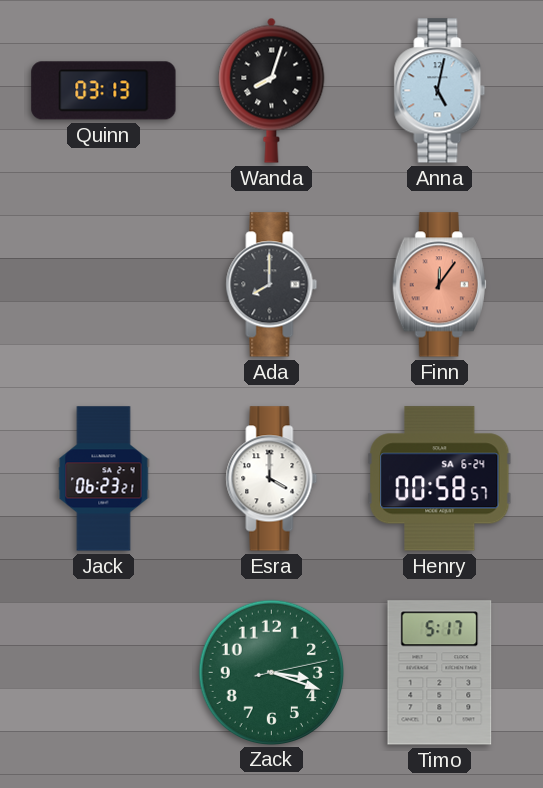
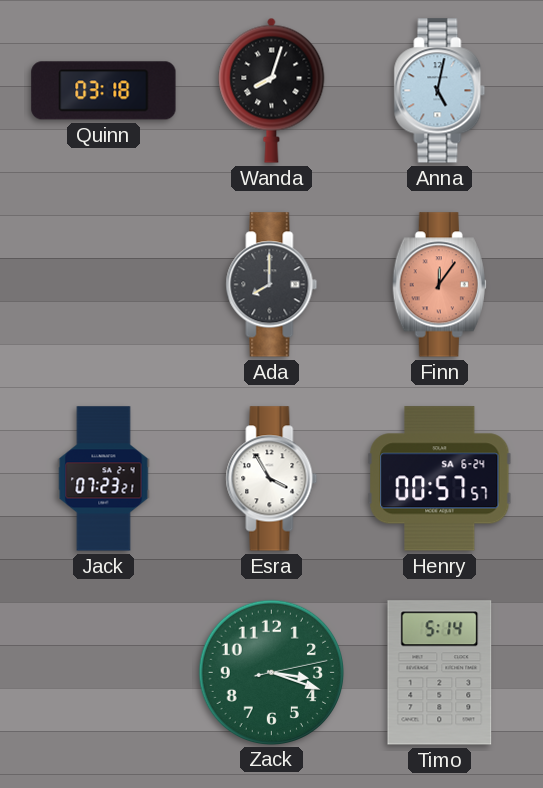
Quinn: 03:13 -> 03:18 (104, 91)
Jack: 06:23 -> 07:23 (104, 479)
Esra: 4:00 -> 3:55 (272, 479)
Henry: 00:58 -> 00:57 (440, 479)
Timo: 5:17 -> 5:14 (440, 673)
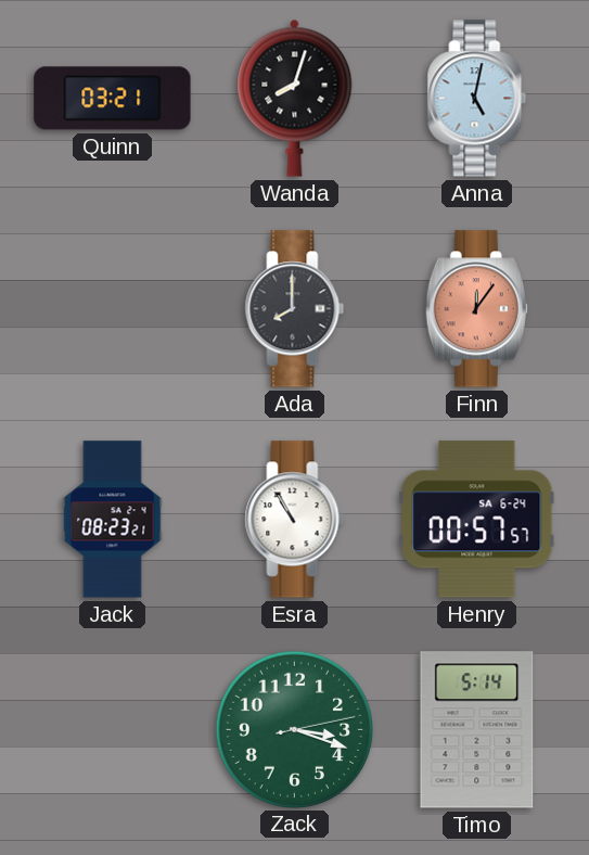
Quinn: 03:18 -> 03:21 (113, 99)
Jack: 07:23 -> 08:23 (113, 520)
Esra: 3:55 -> 10:55 (295, 520)
